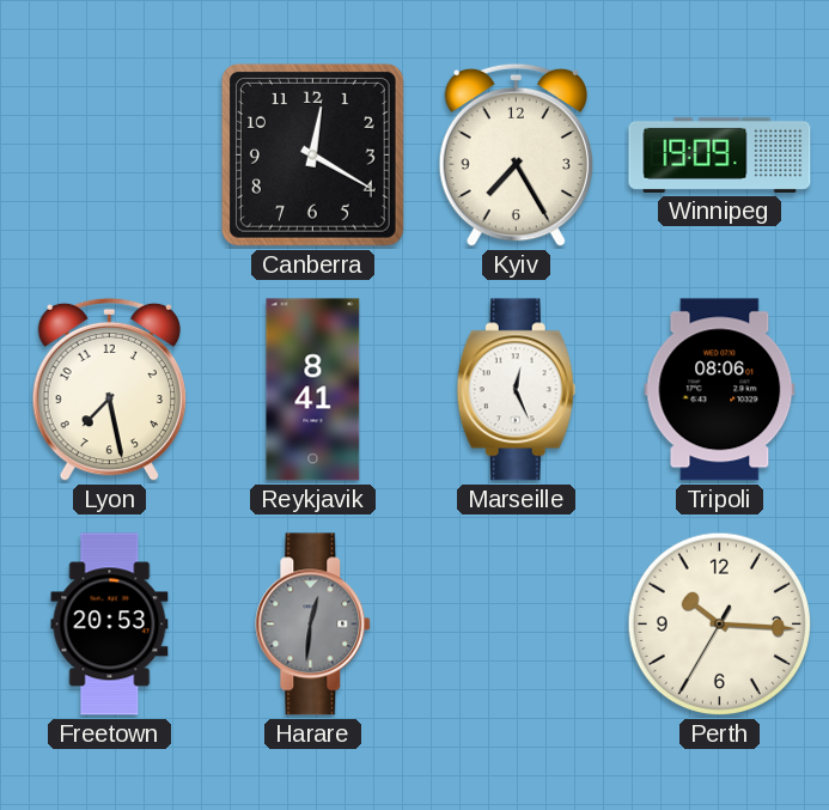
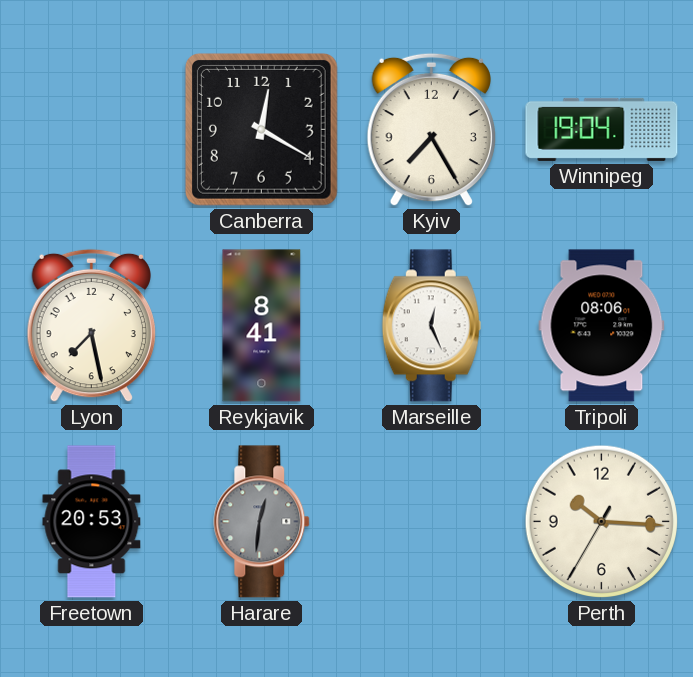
Winnipeg: 19:09 -> 19:04 (602, 129)
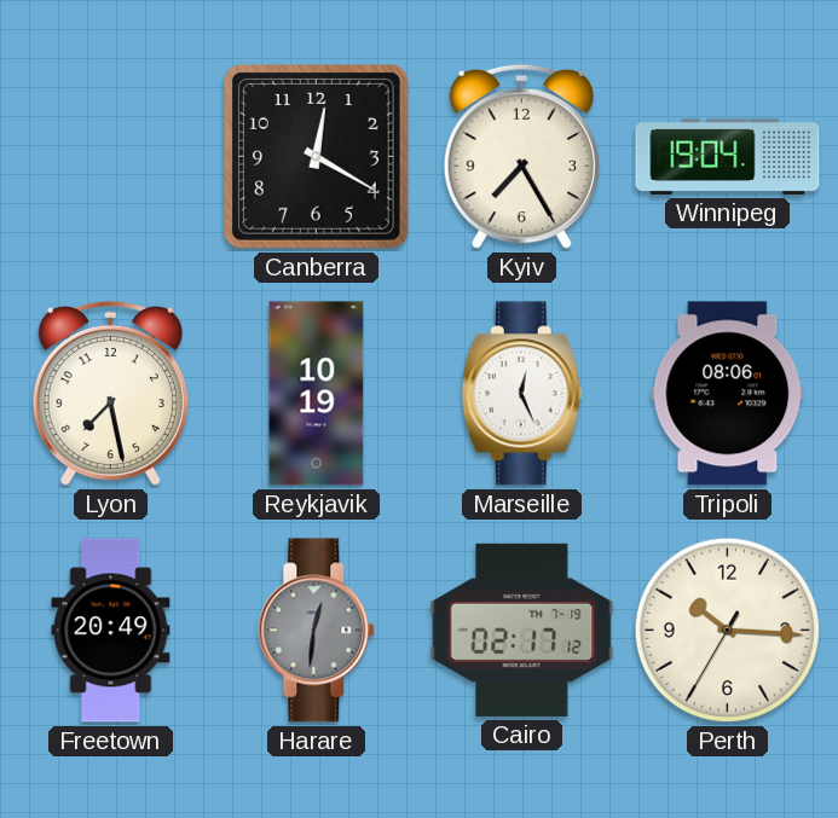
Reykjavik: 8:41 -> 10:19 (317, 394)
Freetown: 20:53 -> 20:49 (111, 631)
Cairo: none -> 02:17 (522, 630)
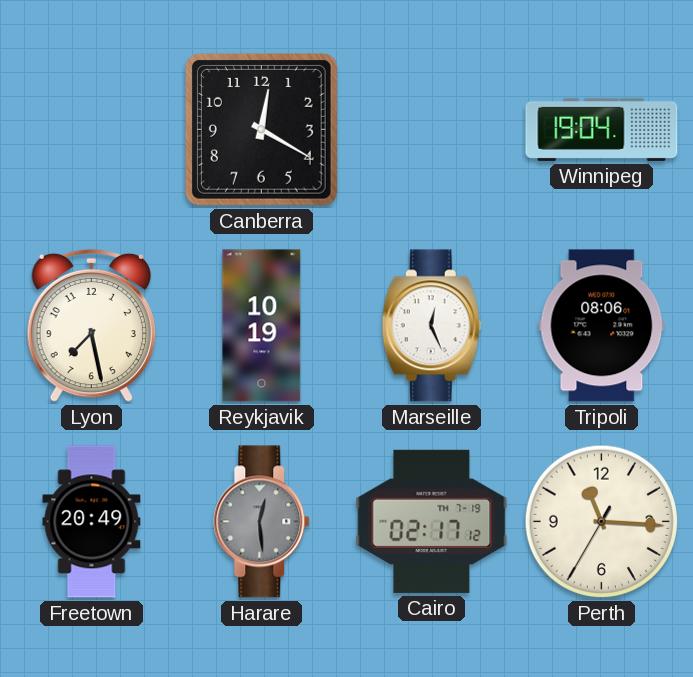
Kyiv: 7:25 -> none (521, 157)
Harare: 12:31 -> 12:29 (262, 522)
Perth: 10:15 -> 11:15 (602, 522)
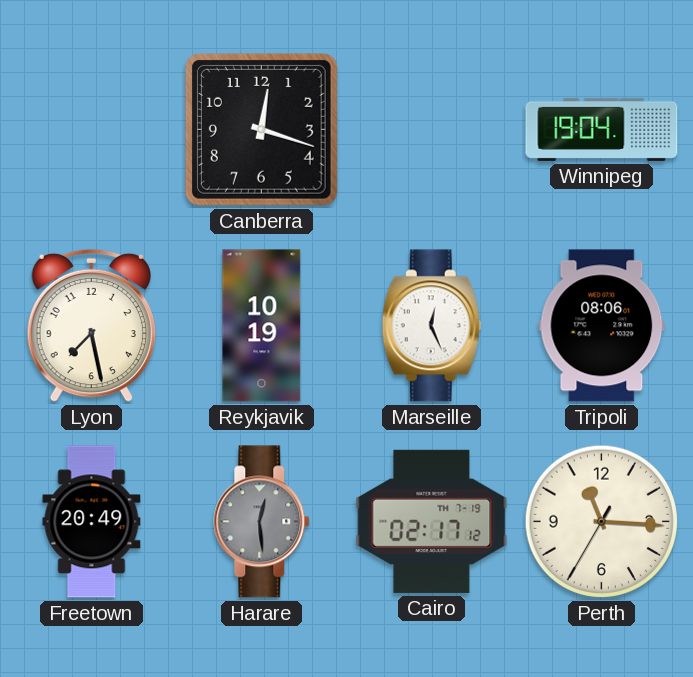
Canberra: 12:20 -> 12:18 (261, 129)
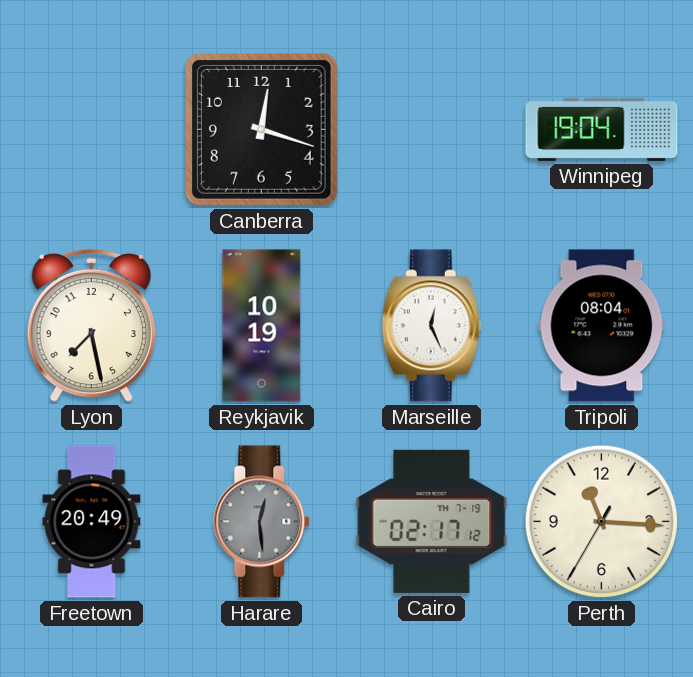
Tripoli: 08:06 -> 08:04 (602, 326)
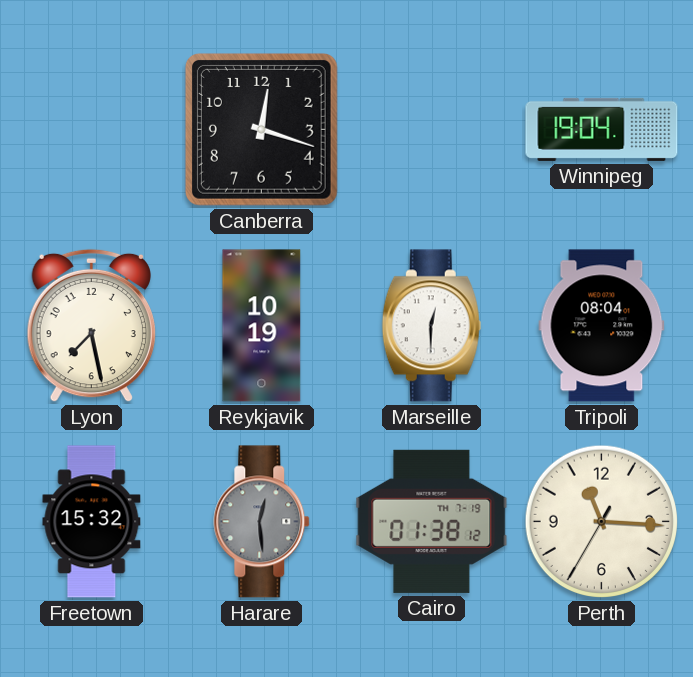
Marseille: 12:26 -> 12:30 (431, 326)
Freetown: 20:49 -> 15:32 (92, 522)
Cairo: 02:17 -> 01:38 (432, 521)
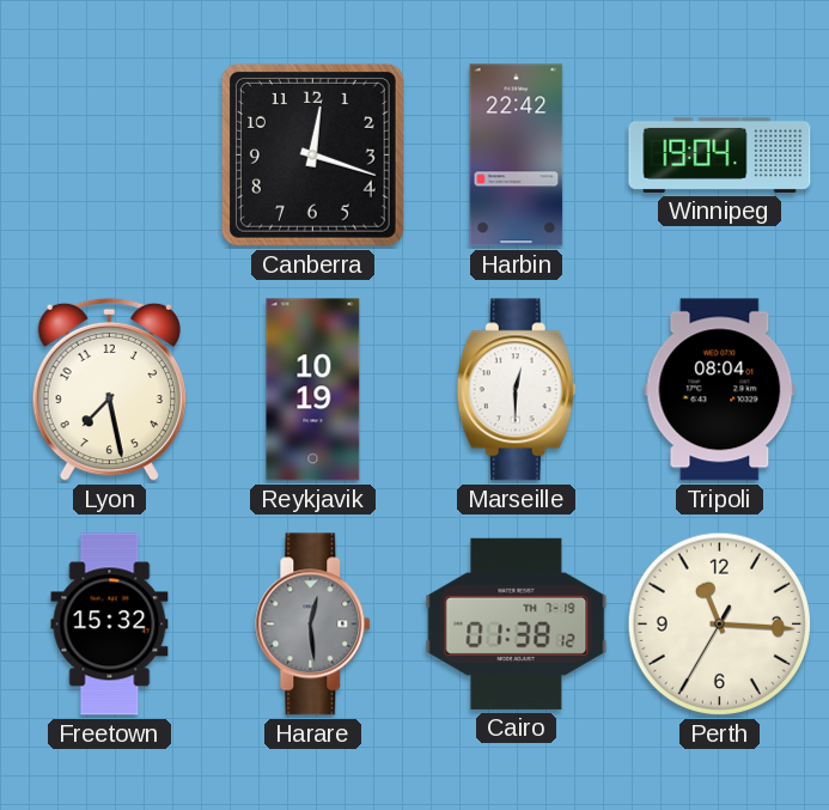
Harbin: none -> 22:42 (517, 156)
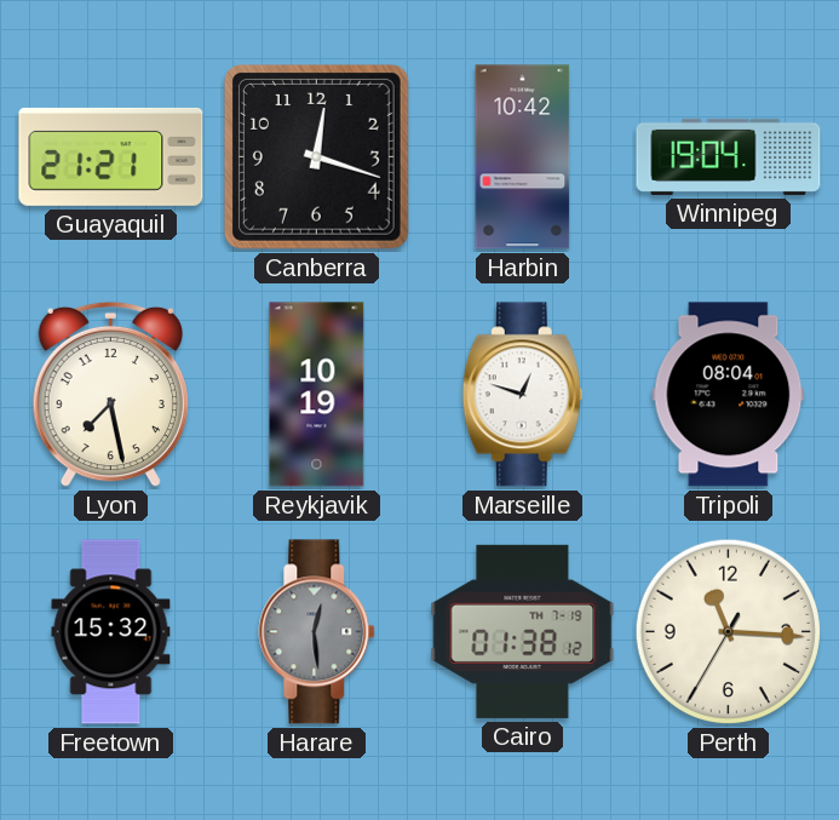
Guayaquil: none -> 21:21 (111, 156)
Harbin: 22:42 -> 10:42 (523, 157)
Marseille: 12:30 -> 12:48 (522, 395)
